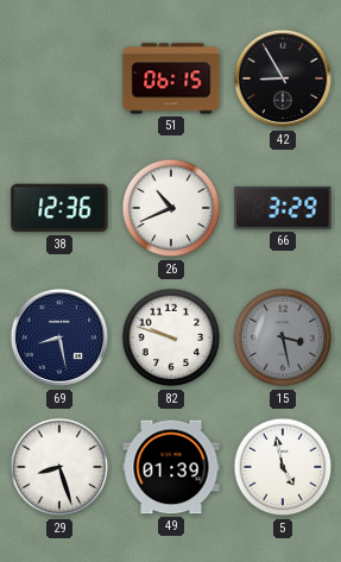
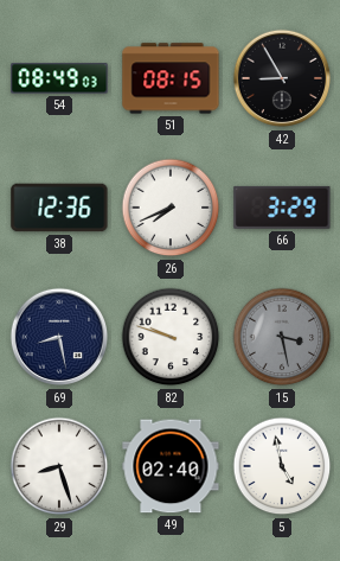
54: none -> 08:49 (59, 78)
51: 06:15 -> 08:15 (171, 78)
26: 10:41 -> 7:41 (171, 208)
49: 01:39 -> 02:40 (171, 466)
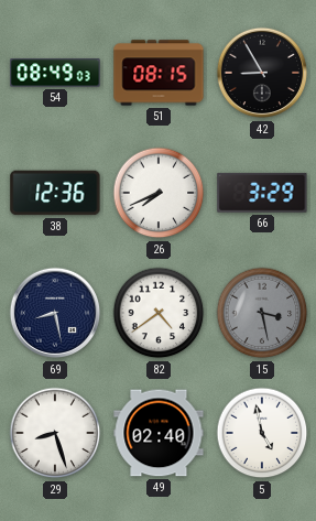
82: 9:48 -> 4:39 (159, 313)
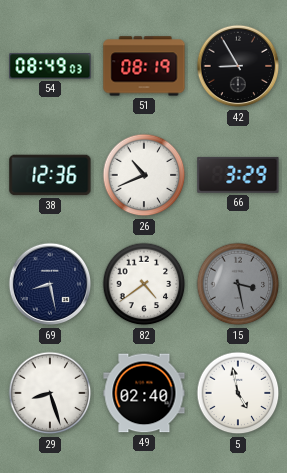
51: 08:15 -> 08:19 (144, 66)
26: 7:41 -> 10:41 (144, 175)
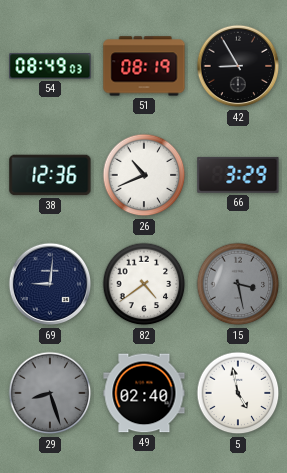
69: 8:28 -> 9:01 (50, 284)
29 dial: white -> grey (50, 393)
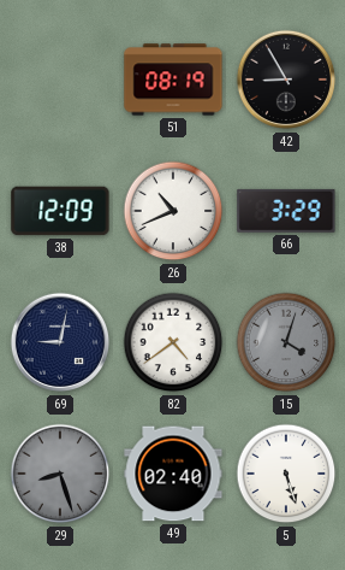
54: 08:49 -> none (50, 66)
38: 12:36 -> 12:09 (60, 211)
69: 9:01 -> 9:02 (60, 342)
15: 3:28 -> 4:03 (286, 342)
5: 4:58 -> 5:27 (286, 474)
